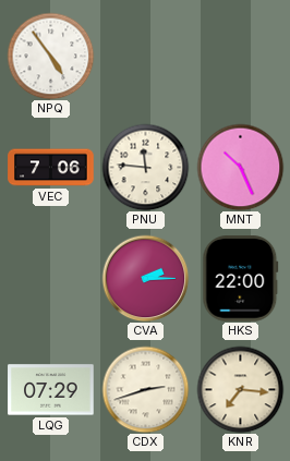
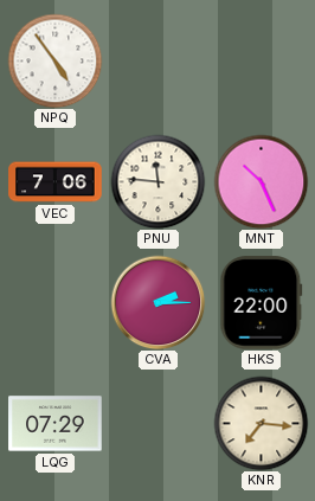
CDX: 2:42 -> none (145, 389)
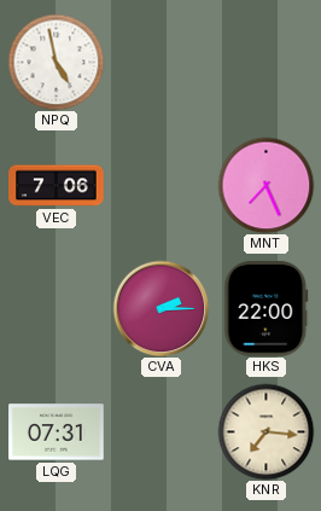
NPQ: 4:54 -> 4:58 (56, 62)
PNU: 11:46 -> none (157, 181)
MNT: 10:26 -> 7:26 (265, 185)
LQG: 07:29 -> 07:31 (57, 432)
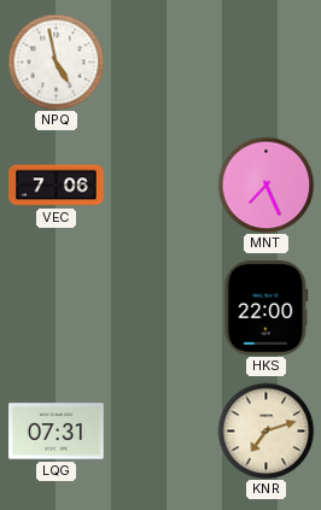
CVA: 2:15 -> none (160, 308)
KNR: 7:16 -> 7:12 (265, 430)
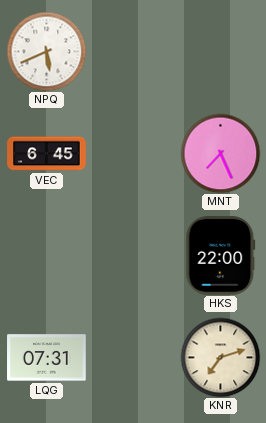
NPQ: 4:58 -> 5:41 (46, 51)
VEC: 7:06 -> 6:45 (47, 154)
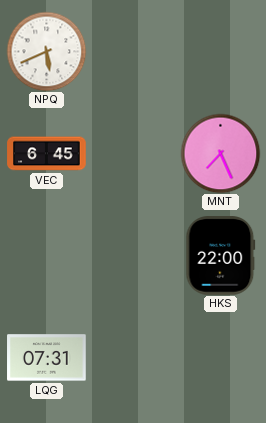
KNR: 7:12 -> none (220, 357)
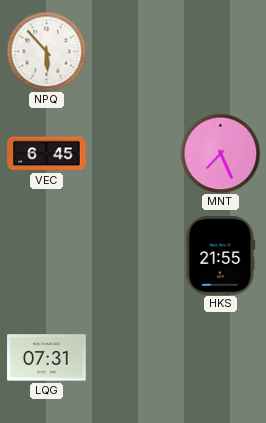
NPQ: 5:41 -> 5:53 (46, 51)
HKS: 22:00 -> 21:55 (221, 256)
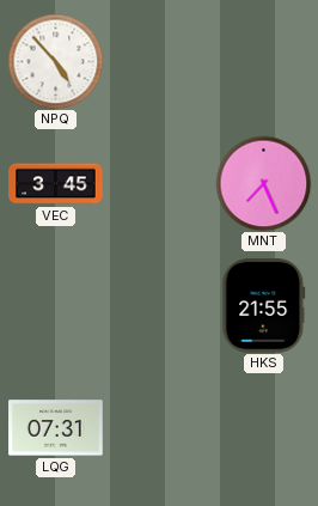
NPQ: 5:53 -> 4:53 (55, 61)
VEC: 6:45 -> 3:45 (56, 184)
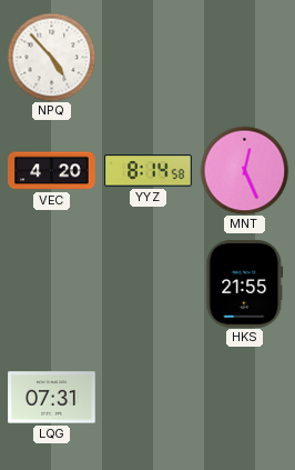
VEC: 3:45 -> 4:20 (52, 171)
YYZ: none -> 8:14 (149, 171)
MNT: 7:26 -> 12:26 (244, 170)
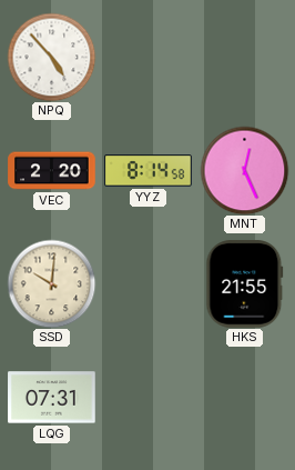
VEC: 4:20 -> 2:20 (52, 171)
SSD: none -> 10:01 (51, 283)
